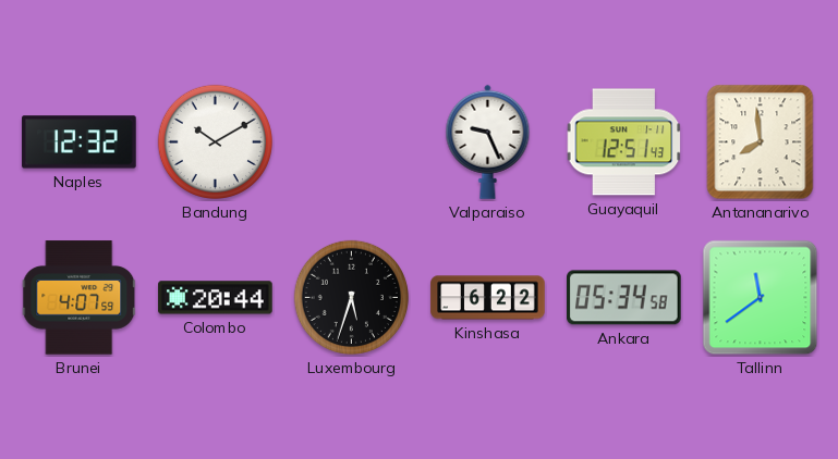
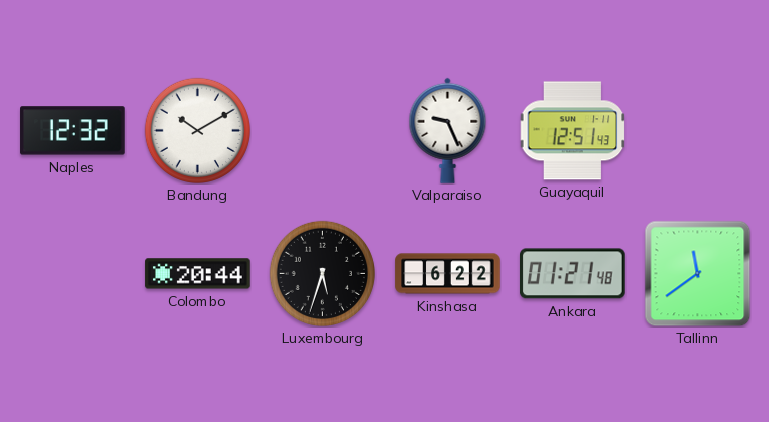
Antananarivo: 7:59 -> none (761, 142)
Brunei: 4:07 -> none (80, 298)
Ankara: 05:34 -> 01:21 (573, 274)
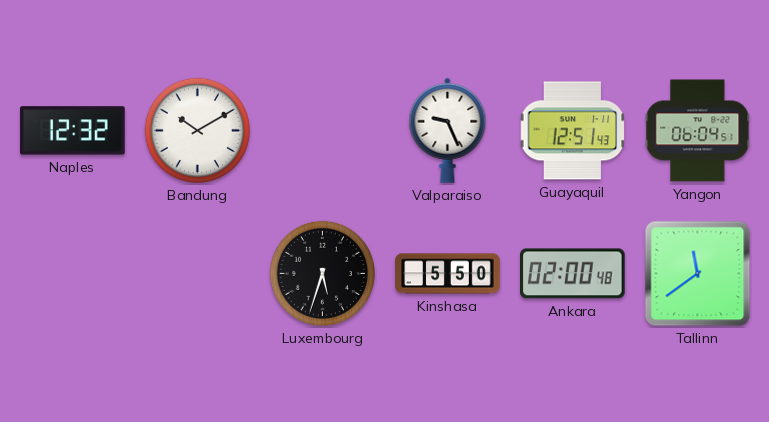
Yangon: none -> 06:04 (698, 131)
Colombo: 20:44 -> none (198, 274)
Kinshasa: 6:22 -> 5:50 (448, 274)
Ankara: 01:21 -> 02:00 (573, 274)
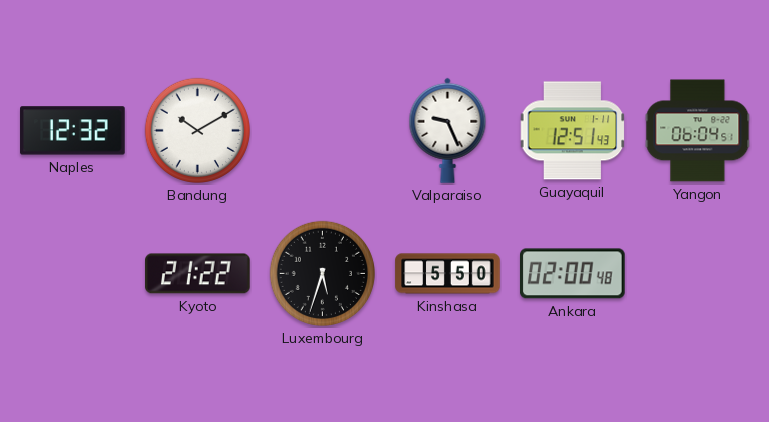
Kyoto: none -> 21:22 (198, 274)
Tallinn: 11:39 -> none (698, 274)
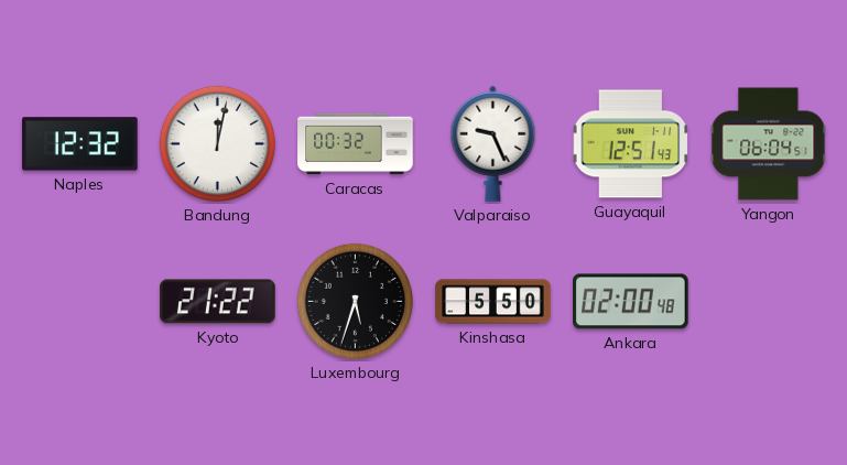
Bandung: 10:10 -> 12:02 (217, 143)
Caracas: none -> 00:32 (356, 144)
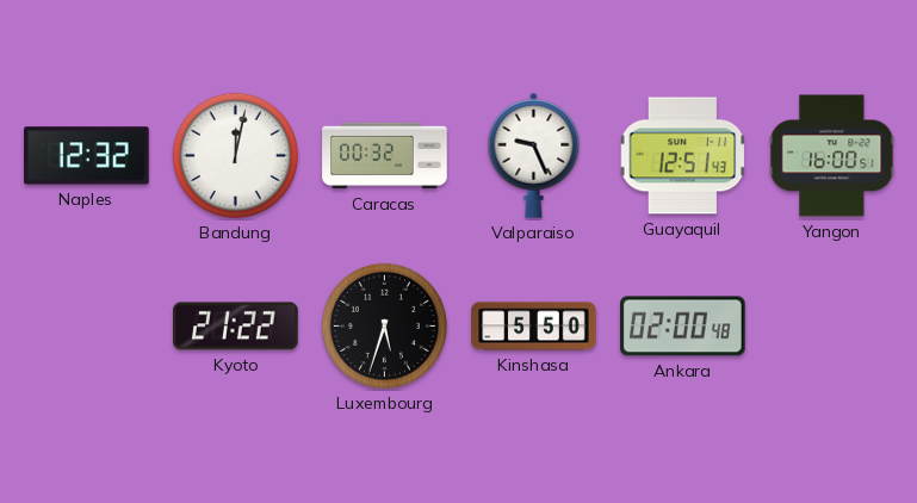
Yangon: 06:04 -> 16:00 (832, 156)
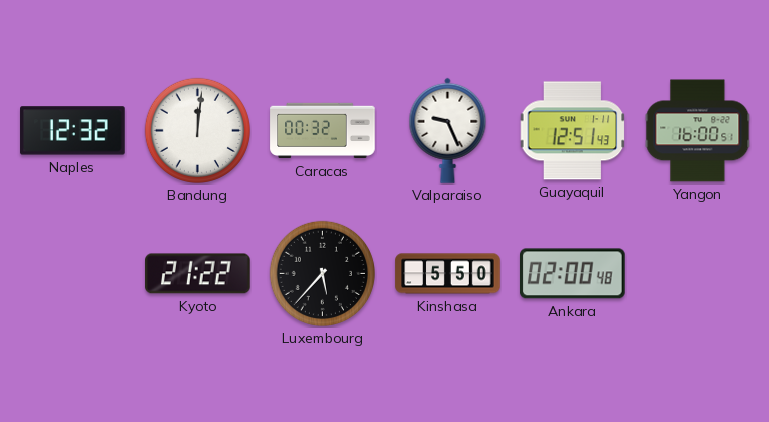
Bandung: 12:02 -> 12:01 (197, 130)
Luxembourg: 5:33 -> 5:37 (322, 273)
